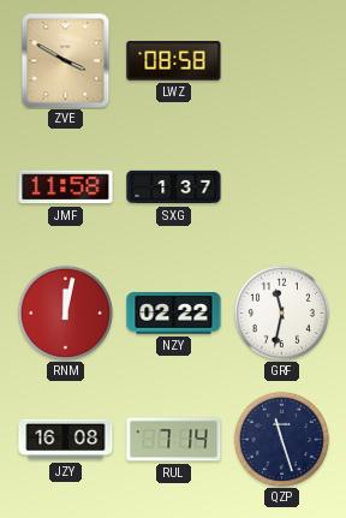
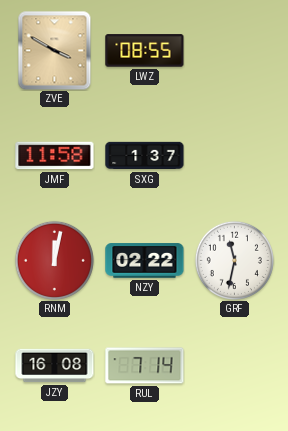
LWZ: 08:58 -> 08:55 (145, 51)
QZP: 11:27 -> none (281, 439)
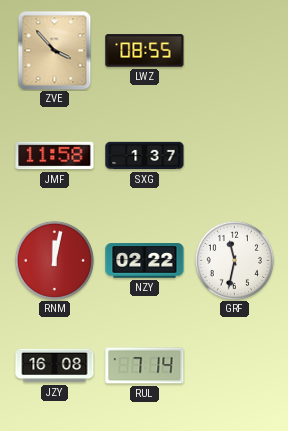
ZVE: 3:50 -> 3:53 (55, 50)
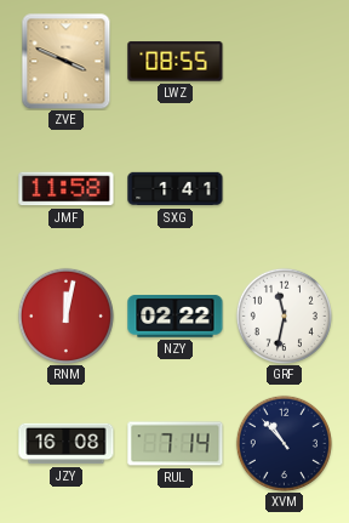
ZVE: 3:53 -> 3:49 (67, 61)
SXG: 1:37 -> 1:41 (176, 189)
XVM: none -> 10:53 (284, 443)
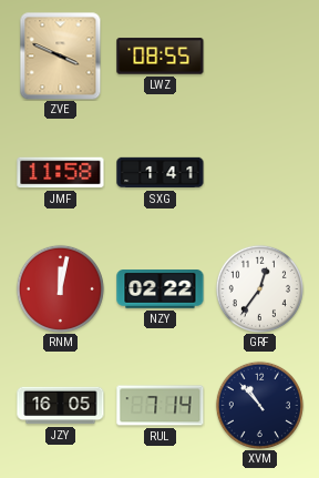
GRF: 11:32 -> 12:36 (259, 288)
JZY: 16:08 -> 16:05 (61, 406)
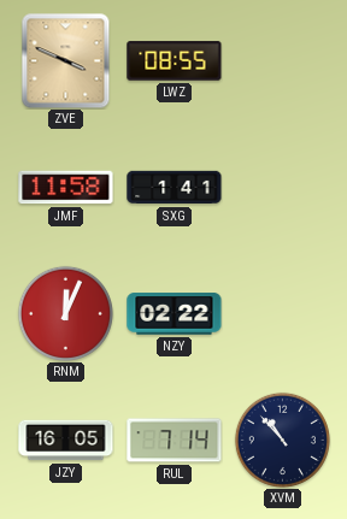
RNM: 12:02 -> 12:04 (65, 313)
GRF: 12:36 -> none (259, 288)
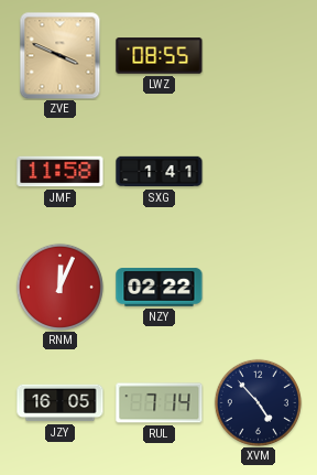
XVM: 10:53 -> 4:53 (258, 402)
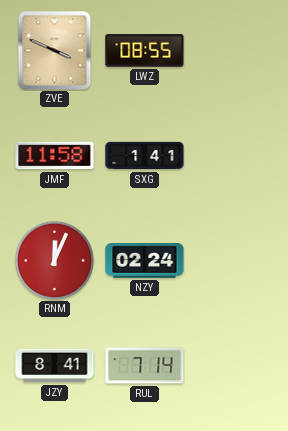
NZY: 02:22 -> 02:24 (145, 261)
JZY: 16:05 -> 8:41 (55, 366)
XVM: 4:53 -> none (258, 402)
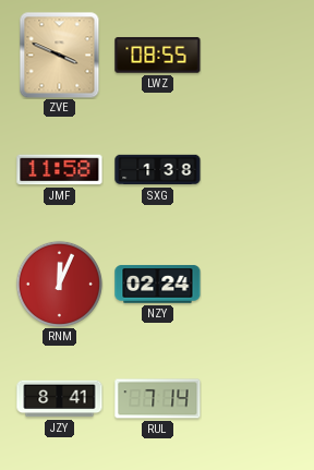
SXG: 1:41 -> 1:38 (158, 170)
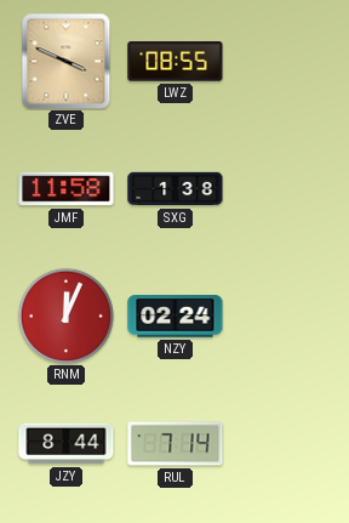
JZY: 8:41 -> 8:44 (67, 444)
